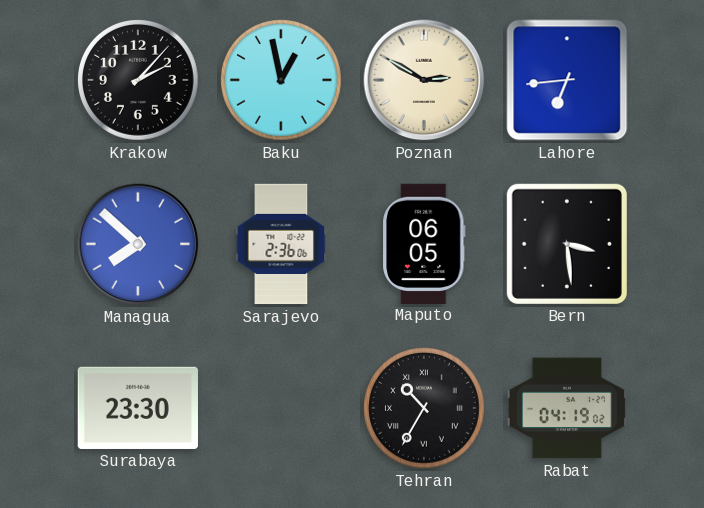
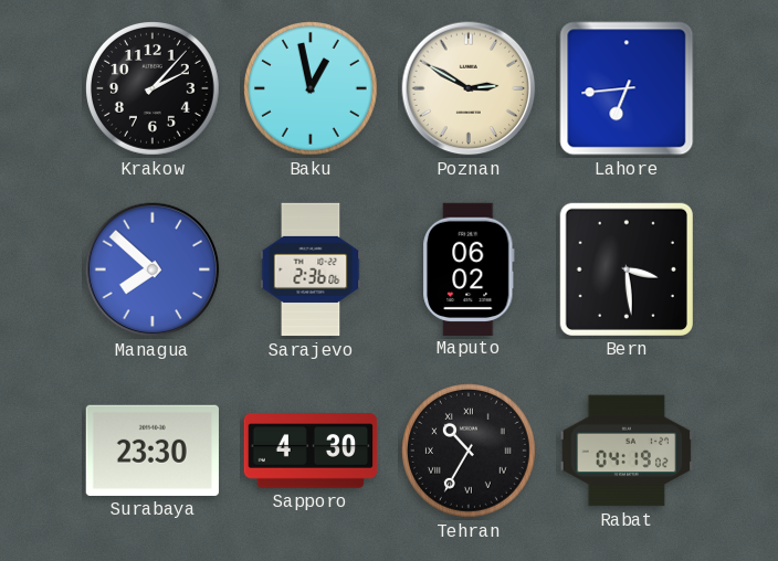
Maputo: 06:05 -> 06:02 (470, 268)
Sapporo: none -> 4:30 (311, 451)
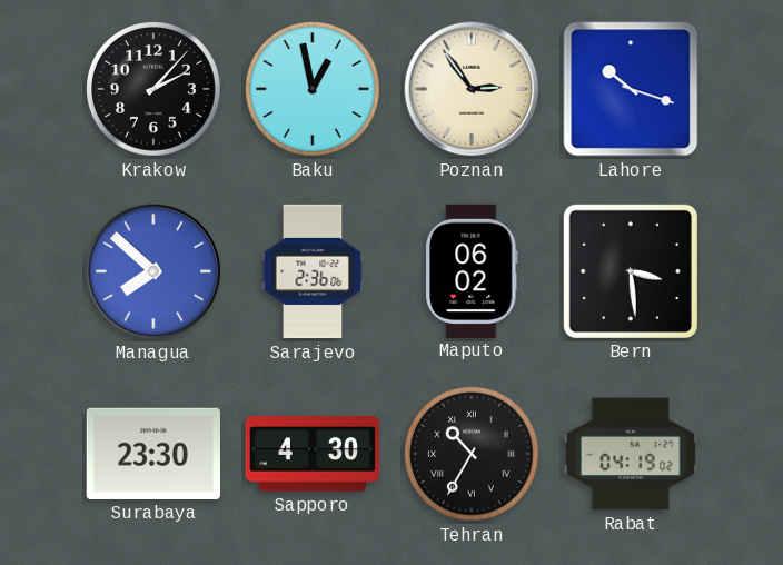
Poznan: 2:50 -> 2:54 (472, 89)
Lahore: 6:44 -> 10:18 (631, 89)
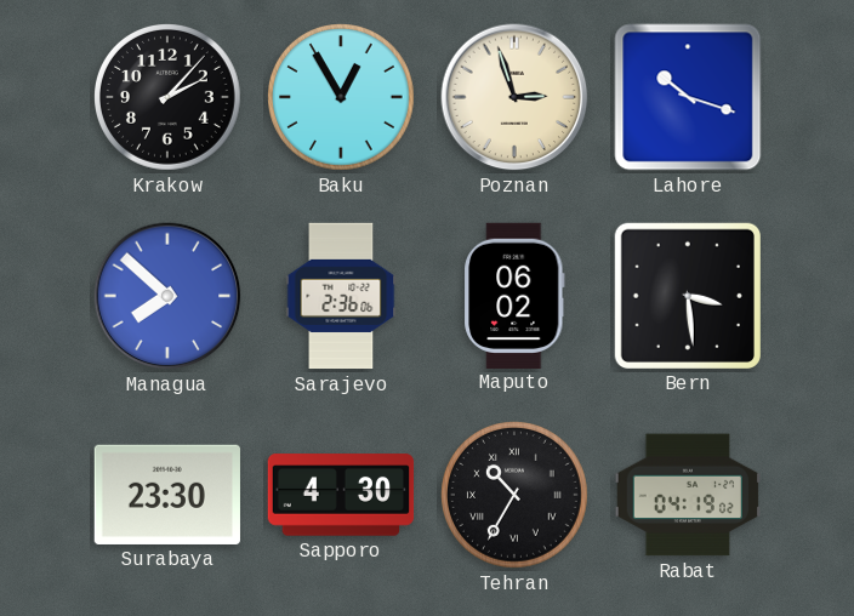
Baku: 12:58 -> 12:55 (342, 98)
Poznan: 2:54 -> 2:57 (514, 97)
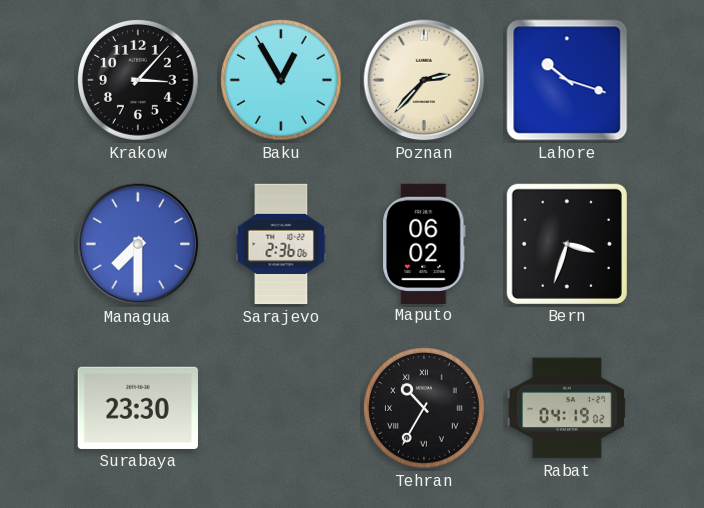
Krakow: 2:07 -> 3:07 (139, 81)
Poznan: 2:57 -> 2:37 (424, 80)
Managua: 7:52 -> 7:30 (138, 244)
Bern: 3:29 -> 3:33 (567, 244)
Sapporo: 4:30 -> none (341, 495)
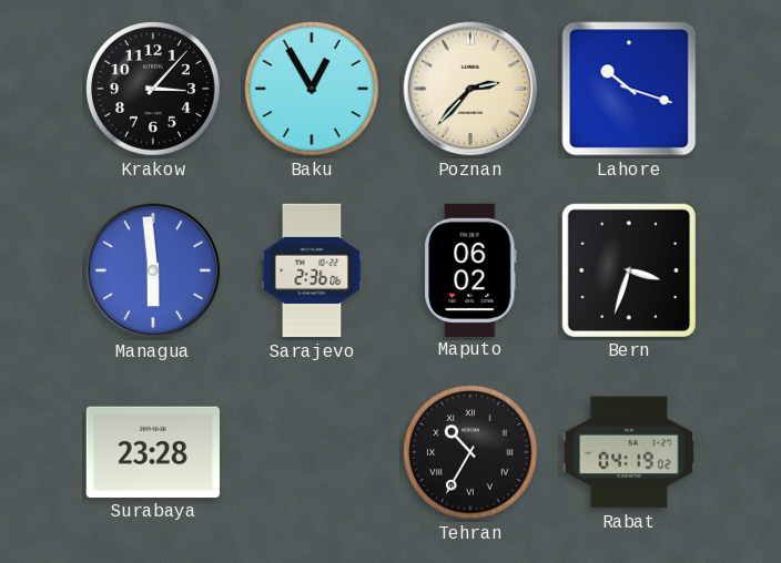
Managua: 7:30 -> 5:59 (153, 270)
Surabaya: 23:30 -> 23:28 (153, 452)
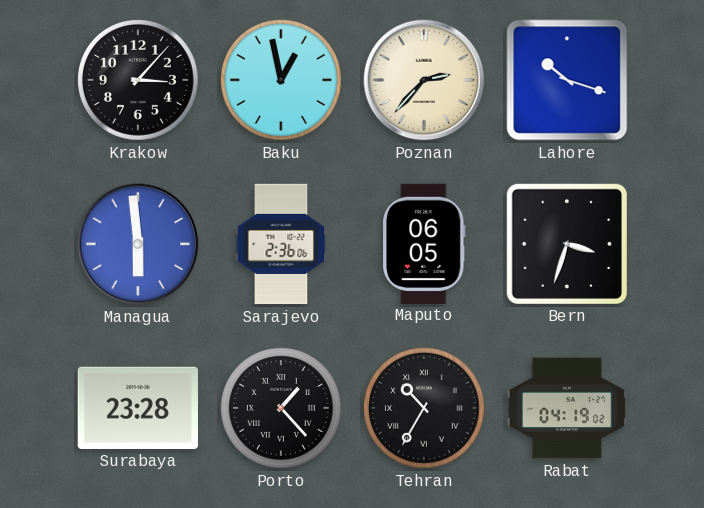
Baku: 12:55 -> 12:58 (282, 81)
Maputo: 06:02 -> 06:05 (425, 243)
Porto: none -> 1:23 (282, 409)
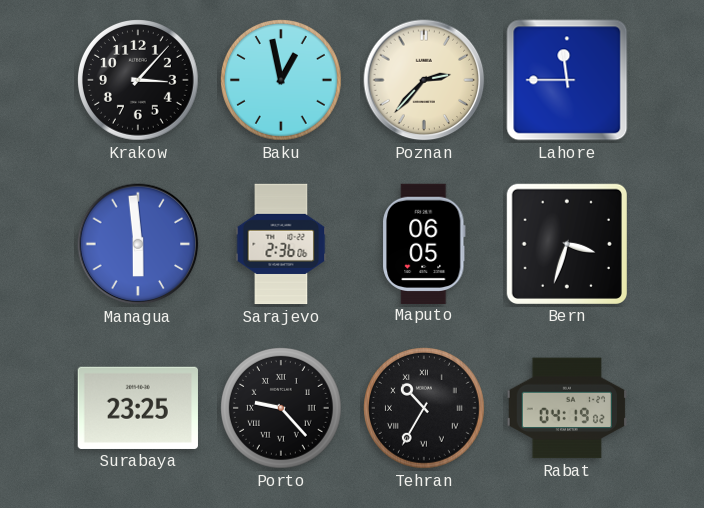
Lahore: 10:18 -> 11:45 (567, 80)
Surabaya: 23:28 -> 23:25 (138, 408)
Porto: 1:23 -> 9:23 (282, 409)
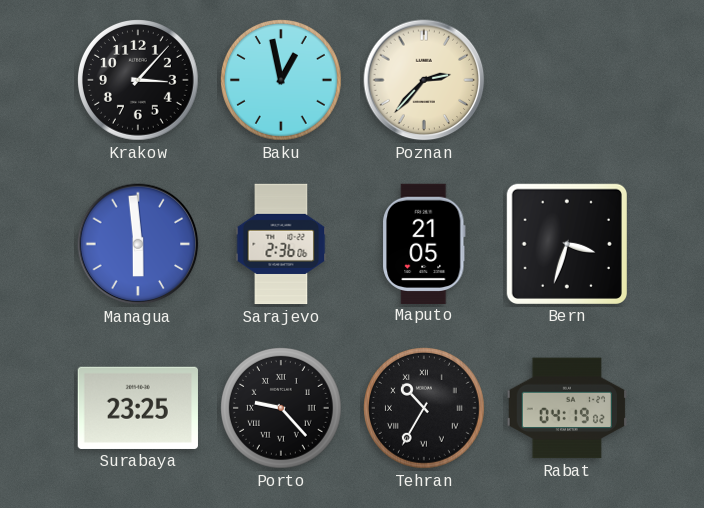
Lahore: 11:45 -> none (567, 80)
Maputo: 06:05 -> 21:05 (425, 243)
